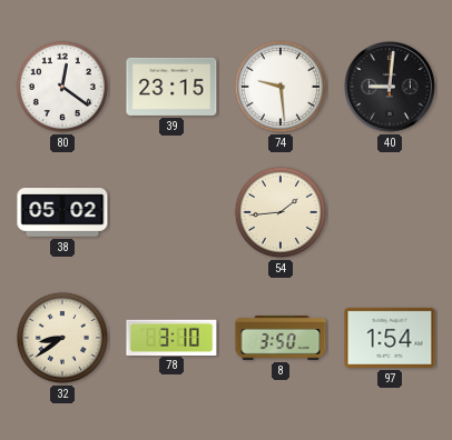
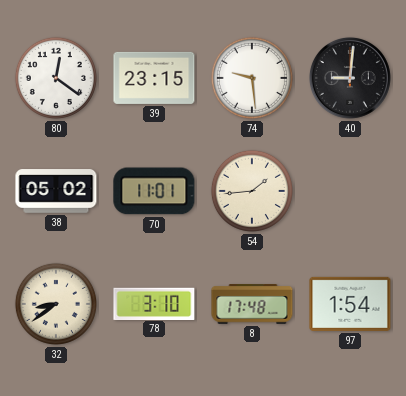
70: none -> 11:01 (154, 191)
8: 3:50 -> 17:48 (252, 304)
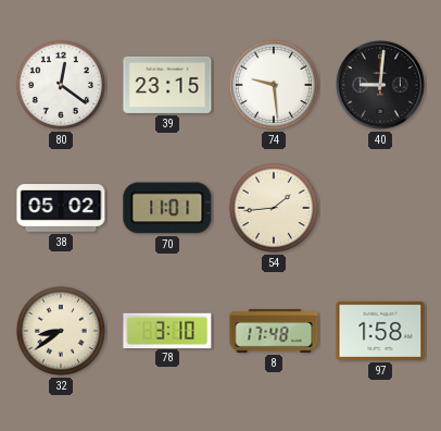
97: 1:54 -> 1:58 (380, 331)
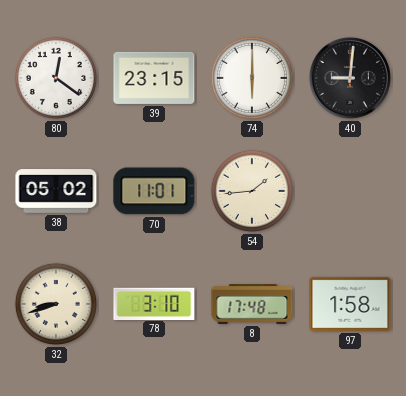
74: 9:29 -> 6:00 (252, 78)
32: 8:39 -> 8:42 (56, 304)
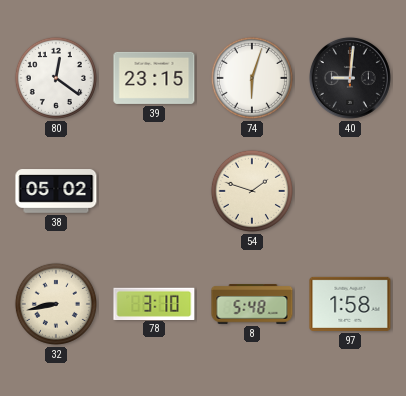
74: 6:00 -> 6:03 (252, 78)
70: 11:01 -> none (154, 191)
54: 1:44 -> 1:48 (252, 191)
32: 8:42 -> 8:43 (56, 304)
8: 17:48 -> 5:48 (252, 304)
